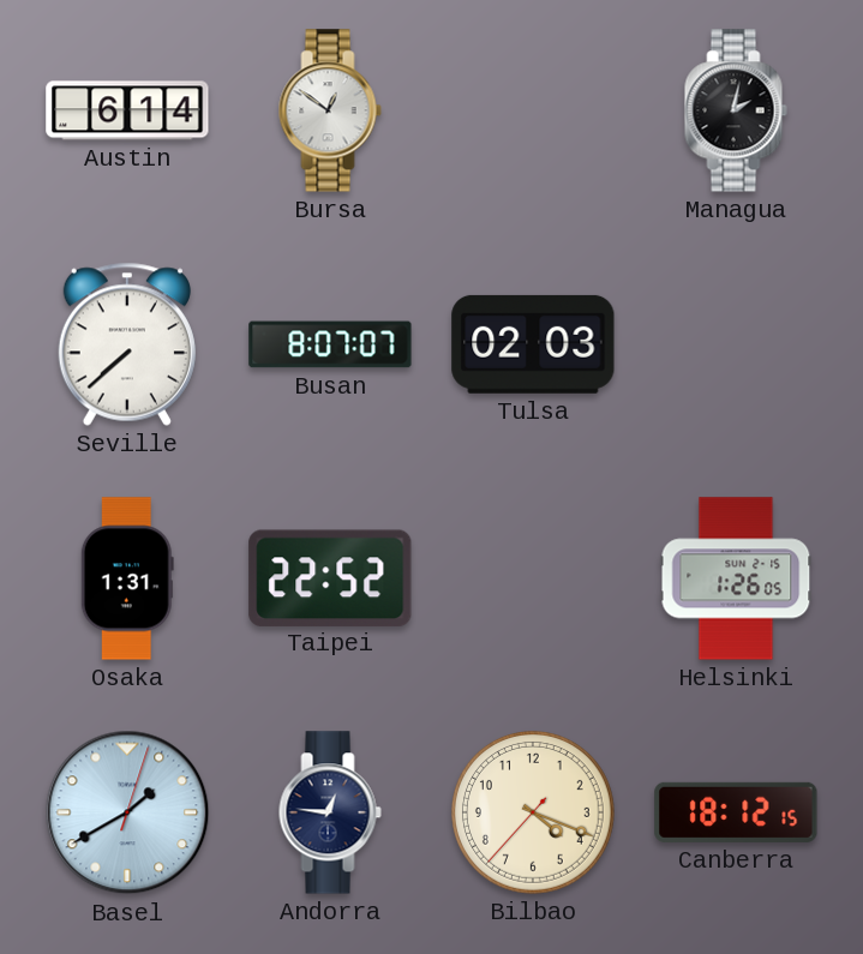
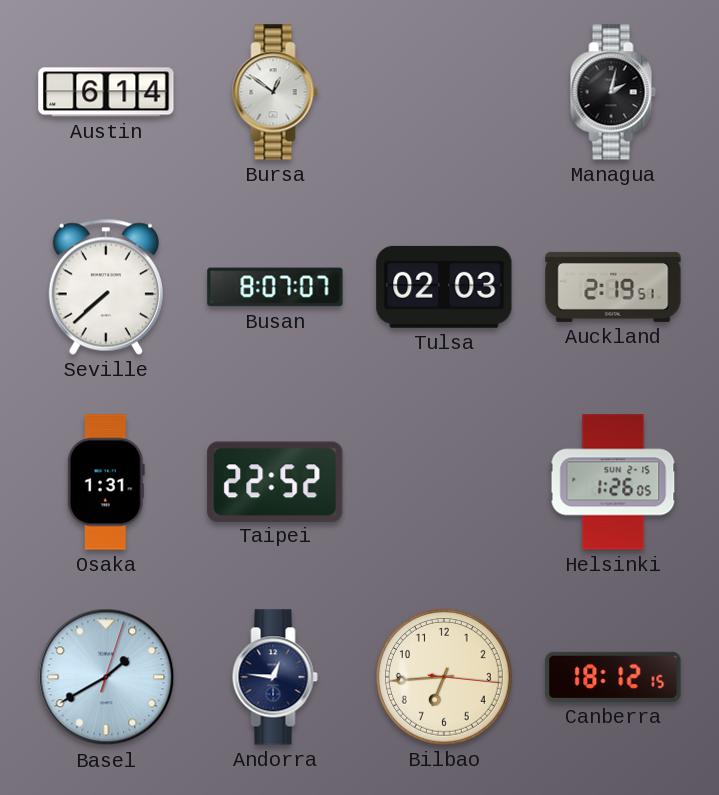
Auckland: none -> 2:19 (613, 287)
Bilbao: 4:18 -> 6:44 (445, 678)
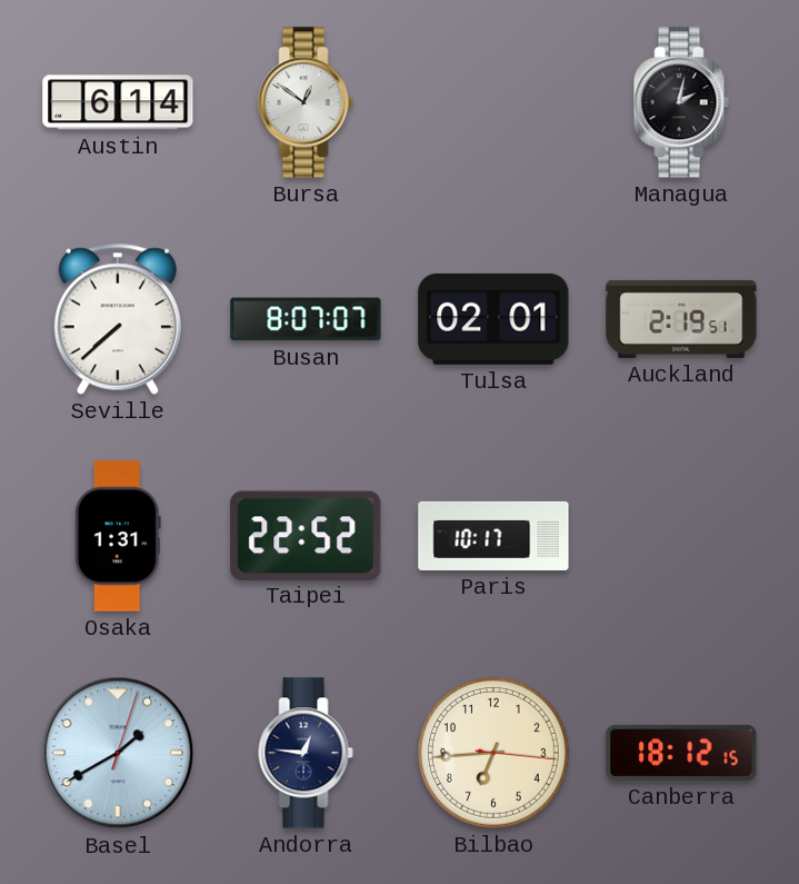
Tulsa: 02:03 -> 02:01 (493, 319)
Paris: none -> 10:17 (493, 536)
Helsinki: 1:26 -> none (613, 482)
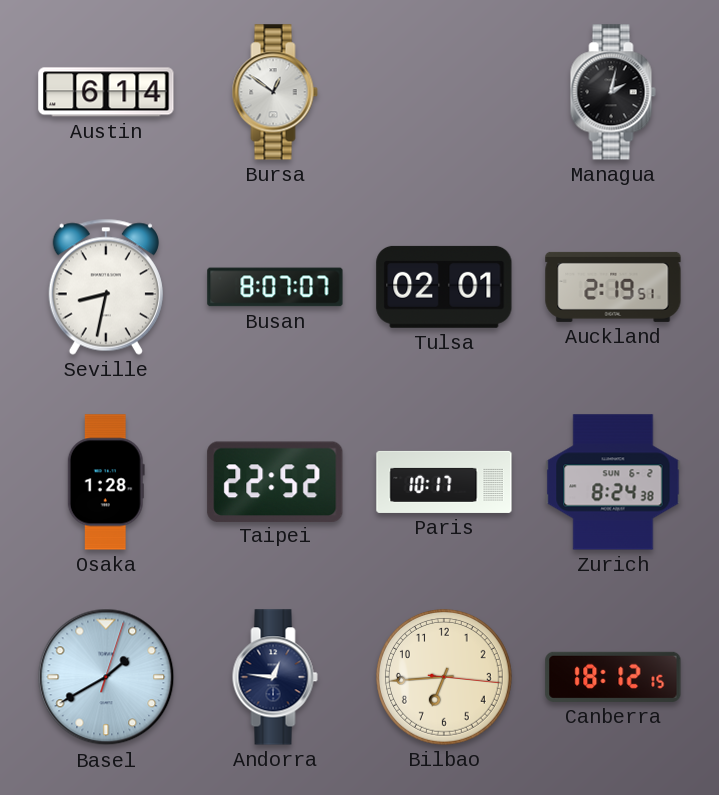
Seville: 7:38 -> 8:32 (106, 287)
Osaka: 1:31 -> 1:28 (106, 482)
Zurich: none -> 8:24 (613, 482)
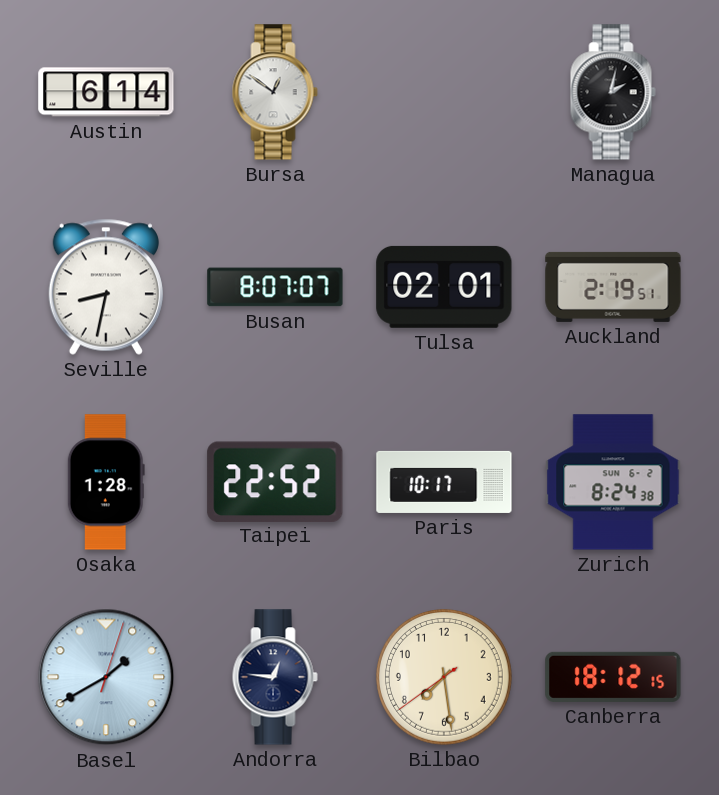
Bilbao: 6:44 -> 7:28 (445, 678)
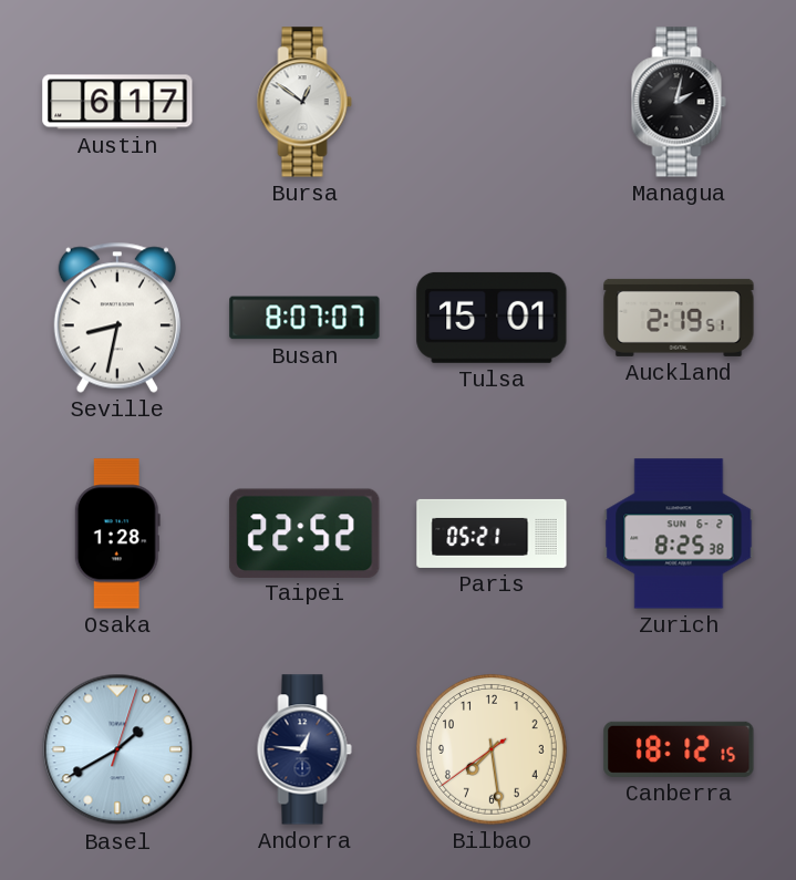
Austin: 6:14 -> 6:17 (117, 102)
Tulsa: 02:01 -> 15:01 (492, 318)
Paris: 10:17 -> 05:21 (492, 534)
Zurich: 8:24 -> 8:25 (679, 534)
